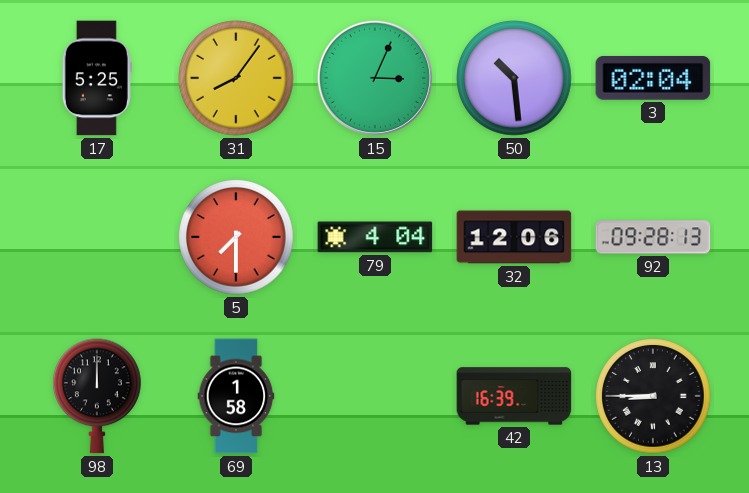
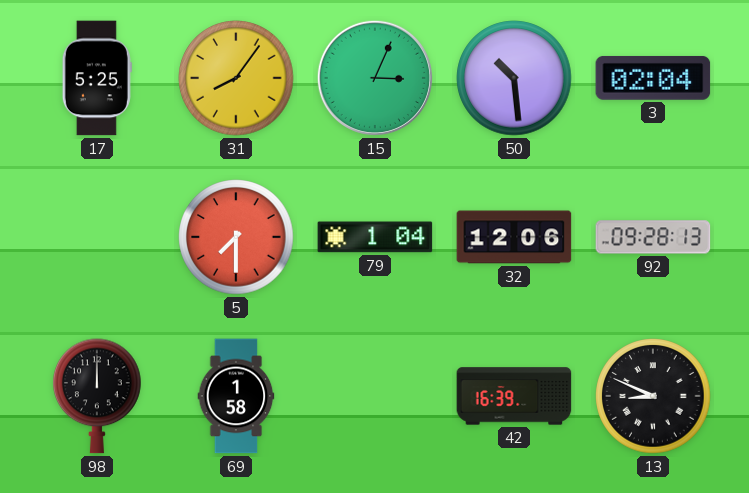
79: 4:04 -> 1:04 (375, 237)
13: 8:45 -> 8:49 (653, 396)
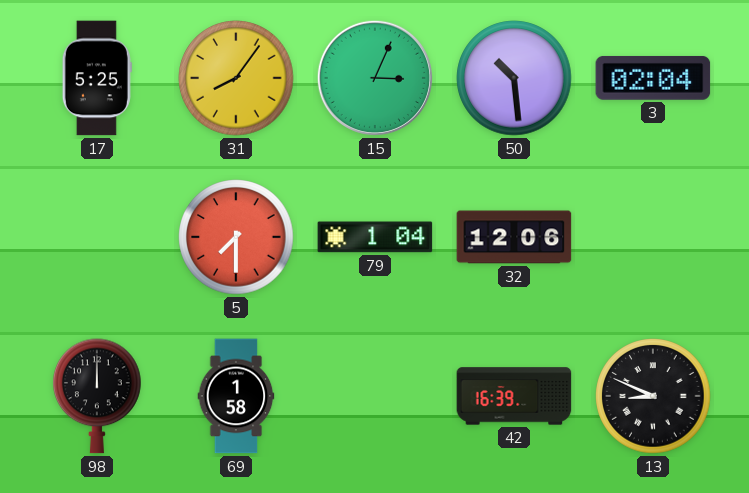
92: 09:28 -> none (653, 237)
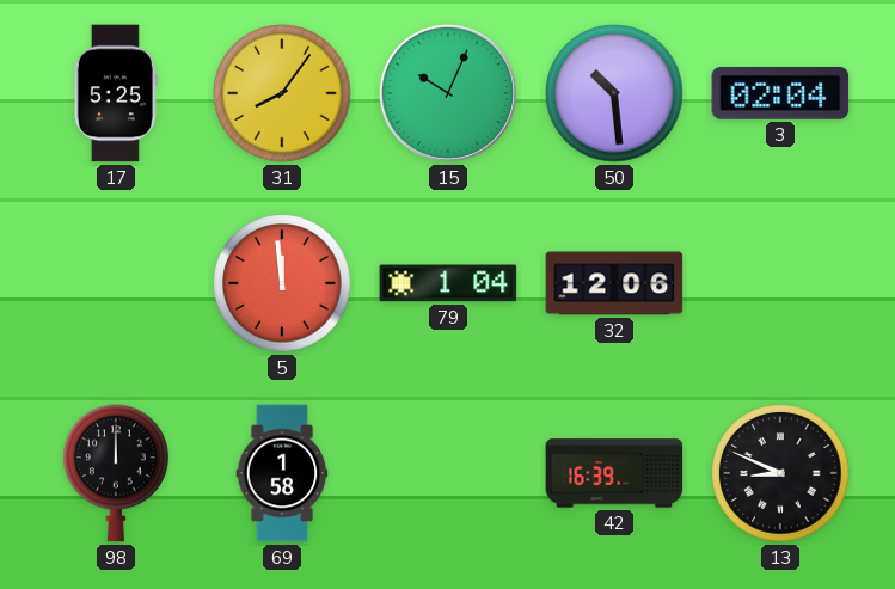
15: 3:04 -> 10:04 (448, 93)
5: 7:30 -> 11:59 (282, 283)
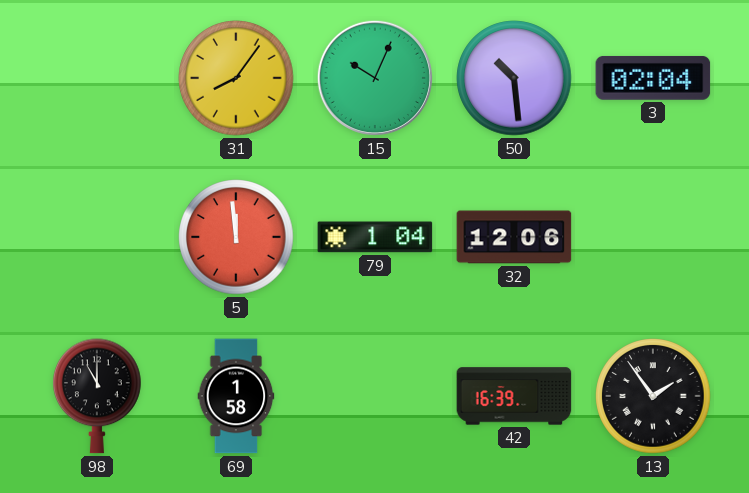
17: 5:25 -> none (116, 93)
98: 12:00 -> 11:00 (97, 396)
13: 8:49 -> 1:54 (653, 396)
